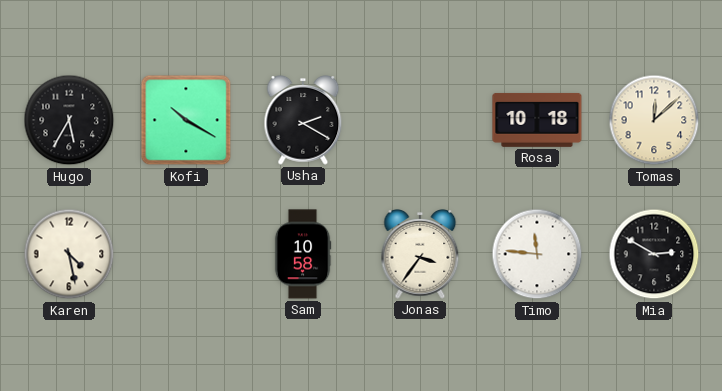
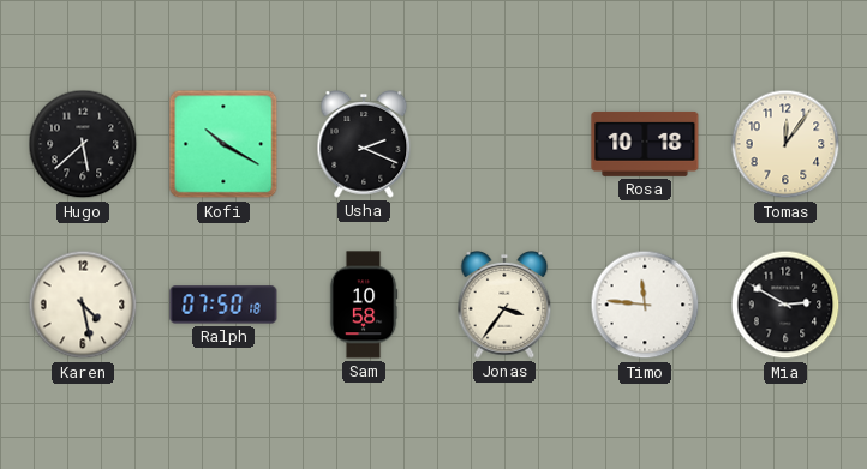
Hugo: 5:35 -> 5:38 (83, 144)
Usha: 2:20 -> 2:19 (364, 145)
Tomas: 12:08 -> 12:06 (785, 144)
Ralph: none -> 07:50 (223, 305)
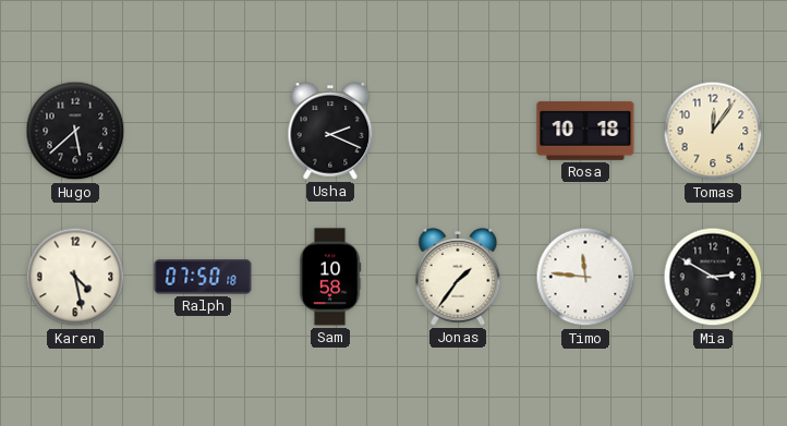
Kofi: 10:20 -> none (223, 144)
Jonas: 3:36 -> 1:36 (458, 278)
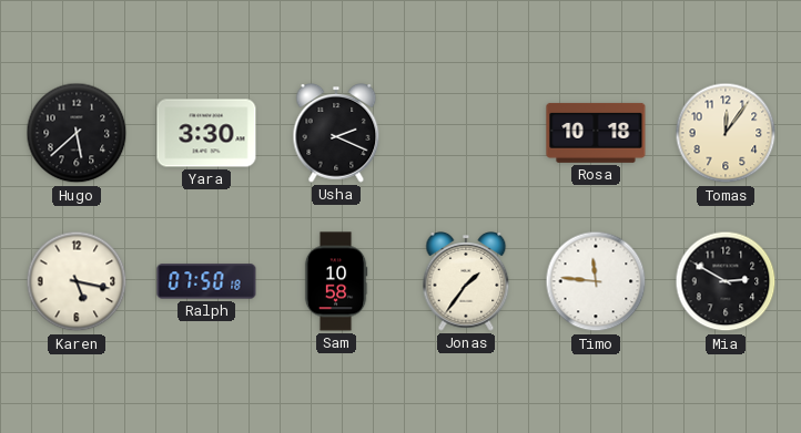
Yara: none -> 3:30 (206, 133)
Karen: 4:28 -> 5:17 (77, 281)
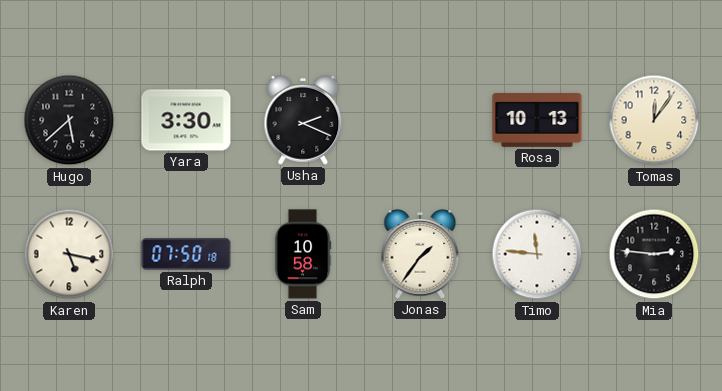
Rosa: 10:18 -> 10:13 (537, 120)
Mia: 2:50 -> 2:46 (654, 254)
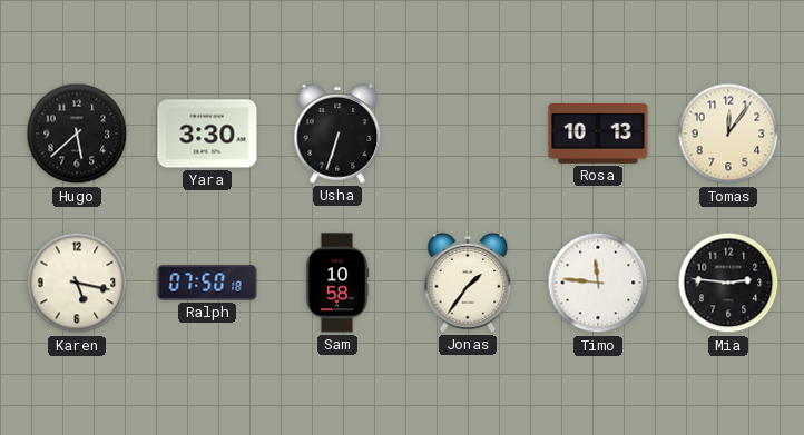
Usha: 2:19 -> 6:33 (337, 135)
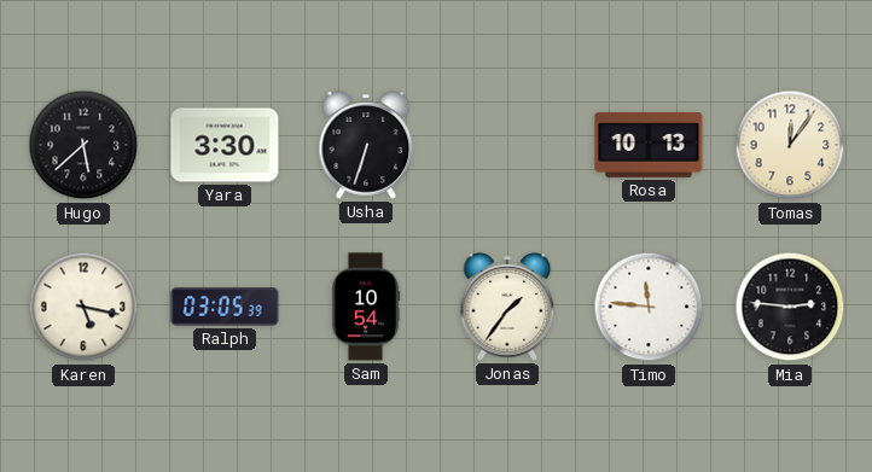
Ralph: 07:50 -> 03:05 (225, 307)
Sam: 10:58 -> 10:54 (366, 307)
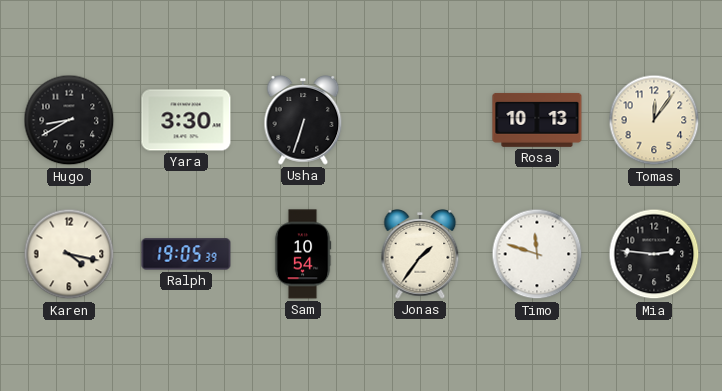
Hugo: 5:38 -> 8:40 (69, 120)
Karen: 5:17 -> 4:17 (69, 254)
Ralph: 03:05 -> 19:05 (186, 254)
Timo: 11:46 -> 11:48 (537, 254)
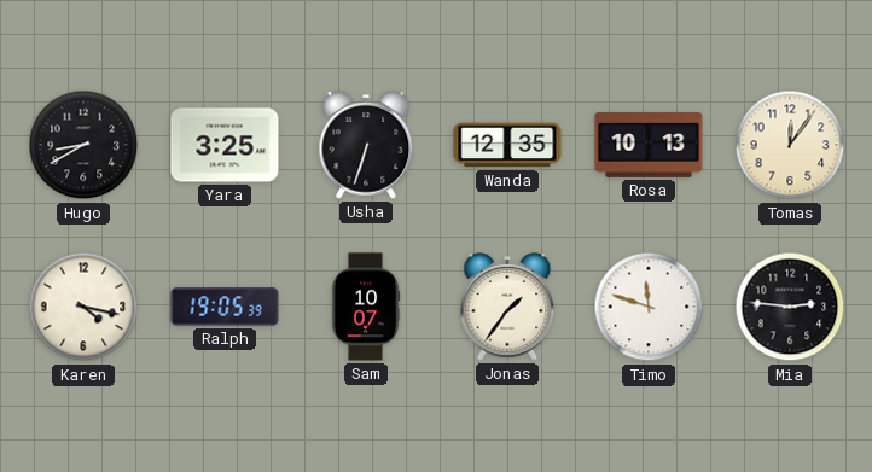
Yara: 3:30 -> 3:25 (225, 145)
Wanda: none -> 12:35 (507, 145)
Sam: 10:54 -> 10:07 (366, 307)
